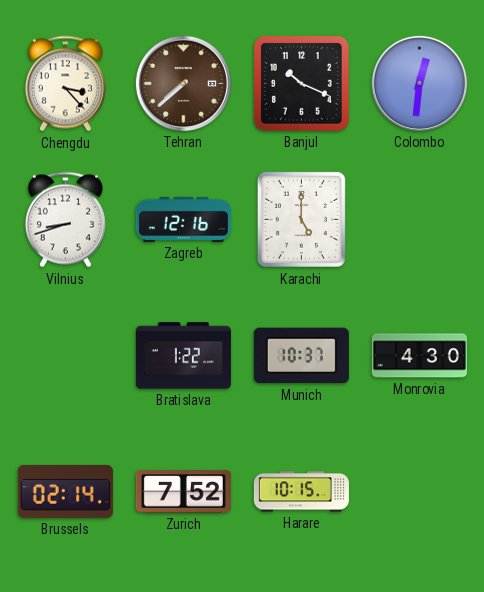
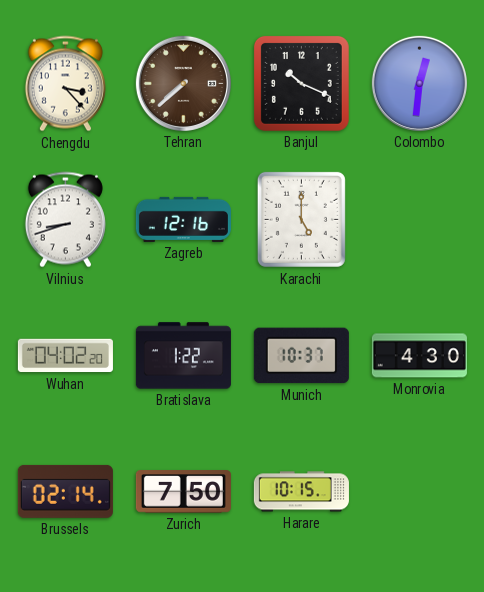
Wuhan: none -> 04:02 (65, 356)
Zurich: 7:52 -> 7:50 (183, 492)
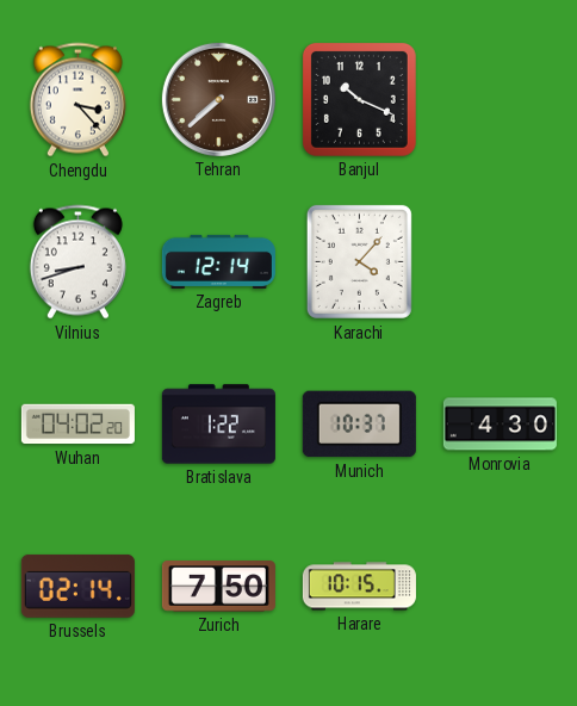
Colombo: 12:31 -> none (419, 83)
Zagreb: 12:16 -> 12:14 (218, 261)
Karachi: 5:00 -> 4:07 (359, 261)
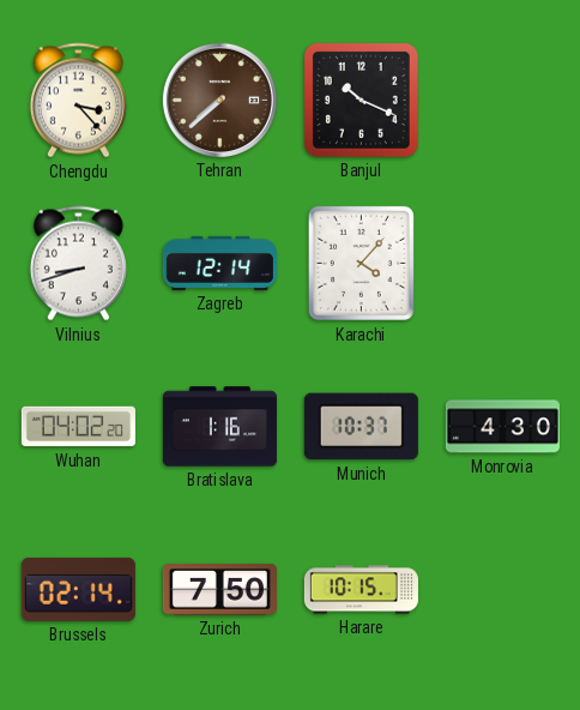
Bratislava: 1:22 -> 1:16 (219, 427)
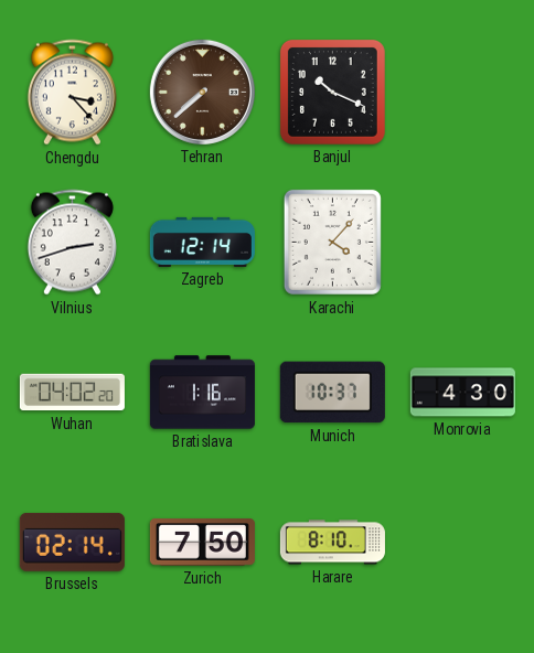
Vilnius: 8:42 -> 2:42 (72, 243)
Harare: 10:15 -> 8:10 (332, 543)
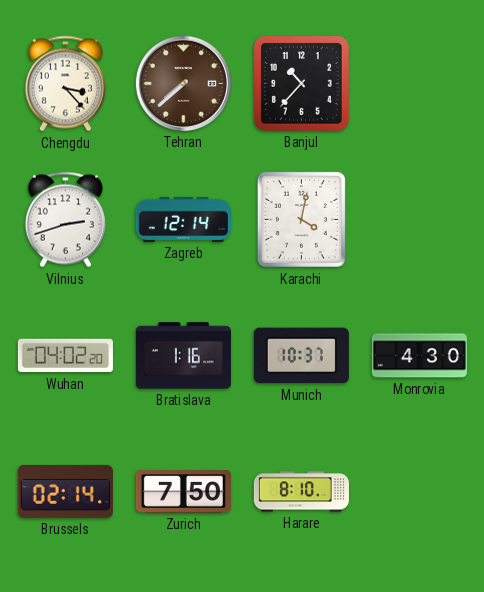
Banjul: 10:19 -> 10:37 (301, 83)
Karachi: 4:07 -> 4:02 (301, 219)
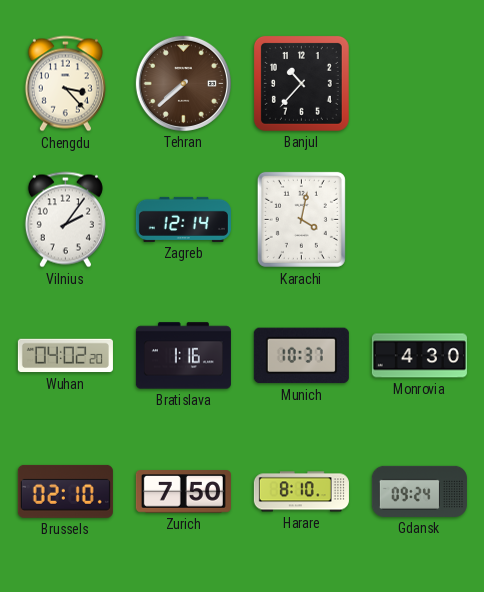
Vilnius: 2:42 -> 2:06 (65, 220)
Brussels: 02:14 -> 02:10 (65, 491)
Gdansk: none -> 09:24 (419, 491)
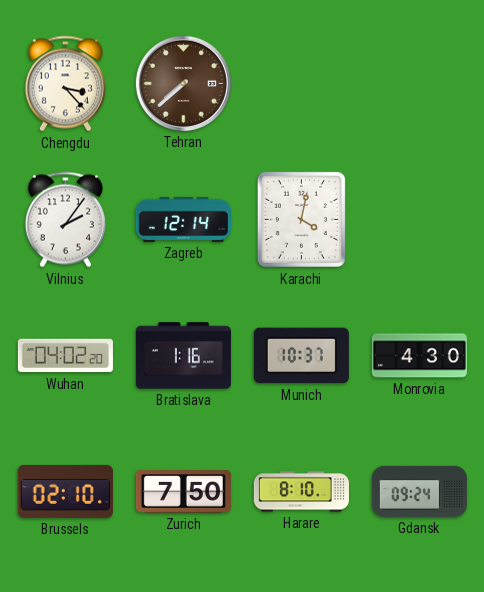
Banjul: 10:37 -> none (301, 83)
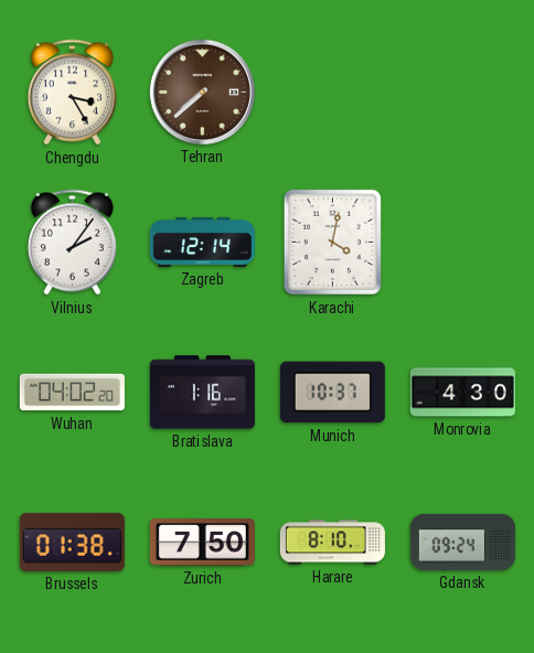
Chengdu: 3:23 -> 3:25 (72, 93)
Brussels: 02:10 -> 01:38 (72, 542)
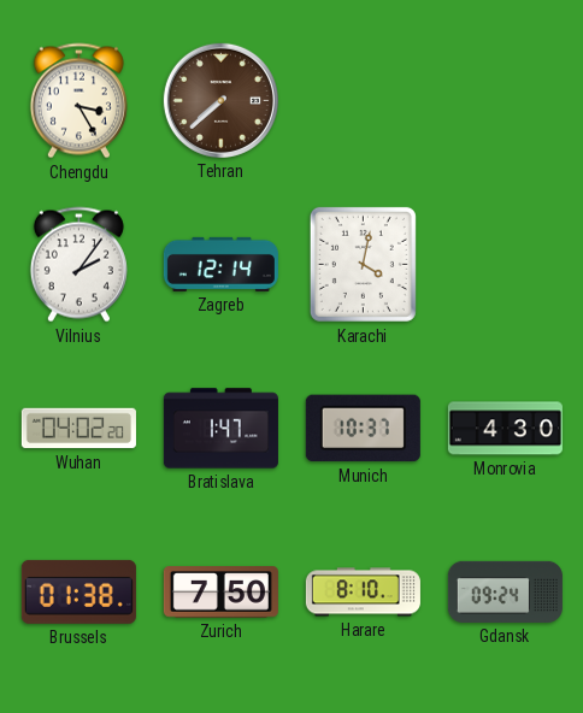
Bratislava: 1:16 -> 1:47 (220, 429)
